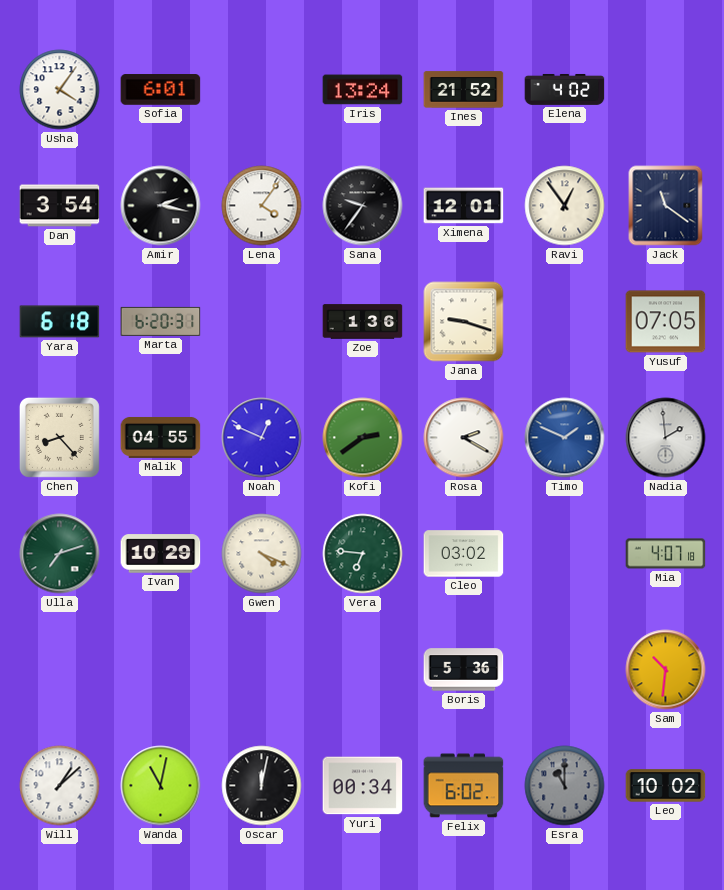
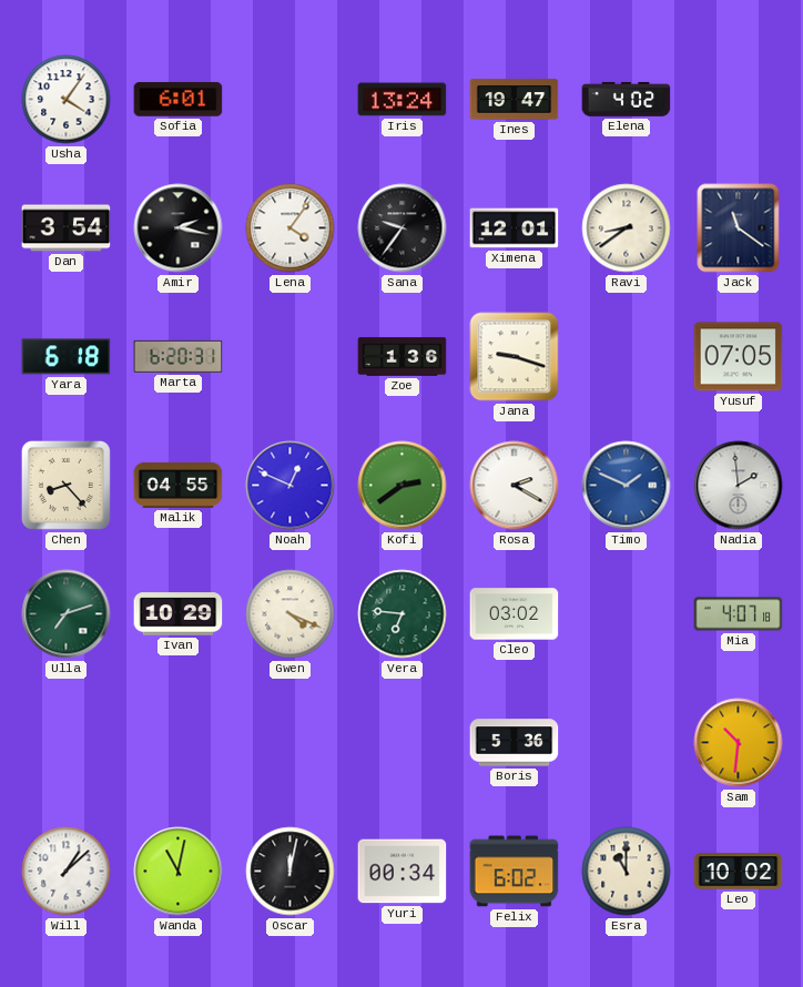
Ines: 21:52 -> 19:47 (515, 100)
Ravi: 12:54 -> 8:39 (627, 228)
Esra dial: grey -> cream (627, 872)
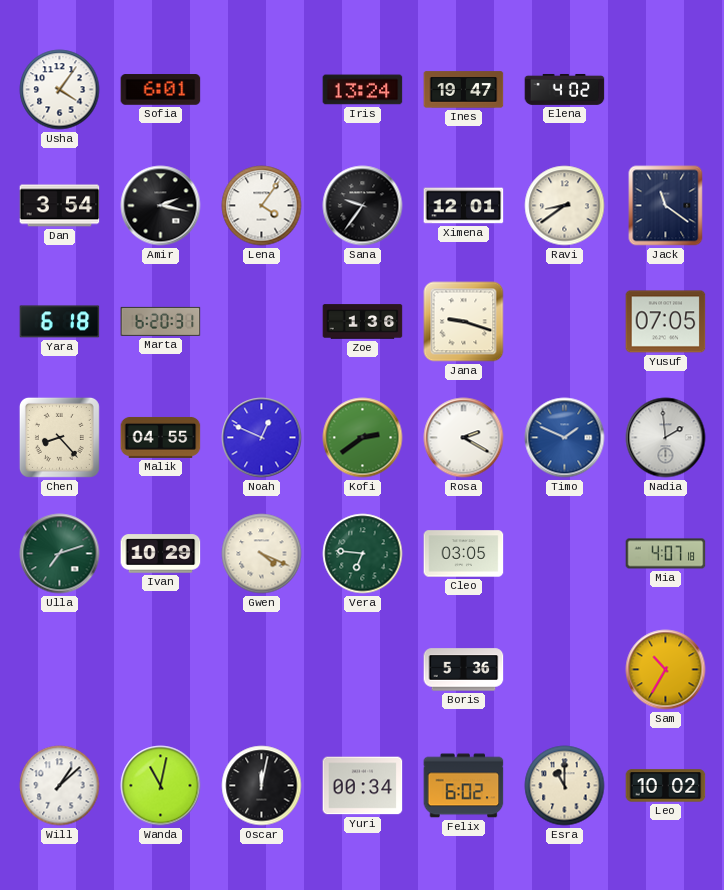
Cleo: 03:02 -> 03:05 (464, 554)
Sam: 10:31 -> 10:35 (666, 670)
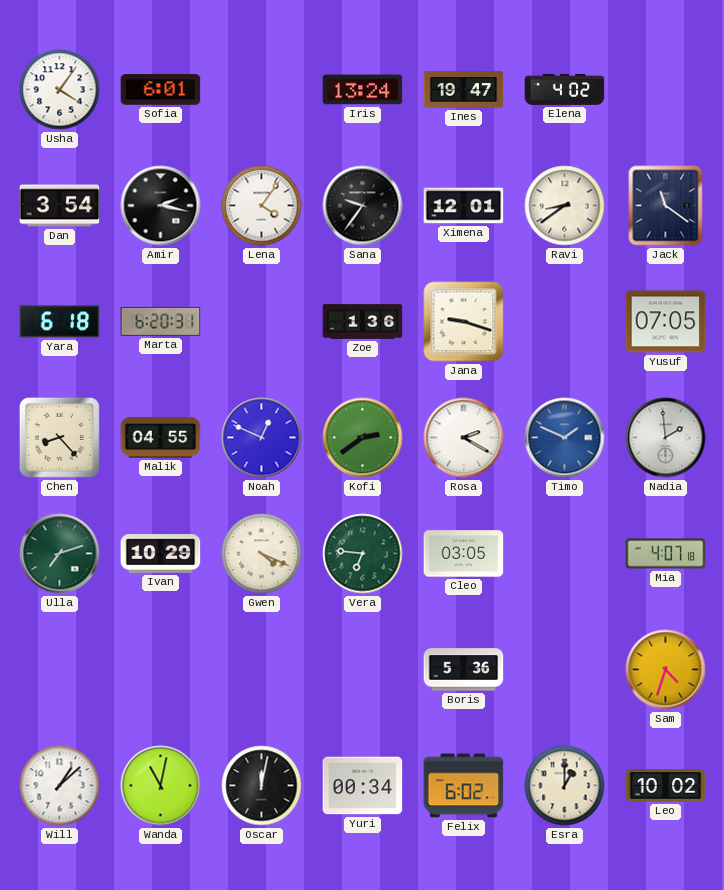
Sam: 10:35 -> 4:33 (666, 670)
Esra: 11:00 -> 1:00 (565, 786)
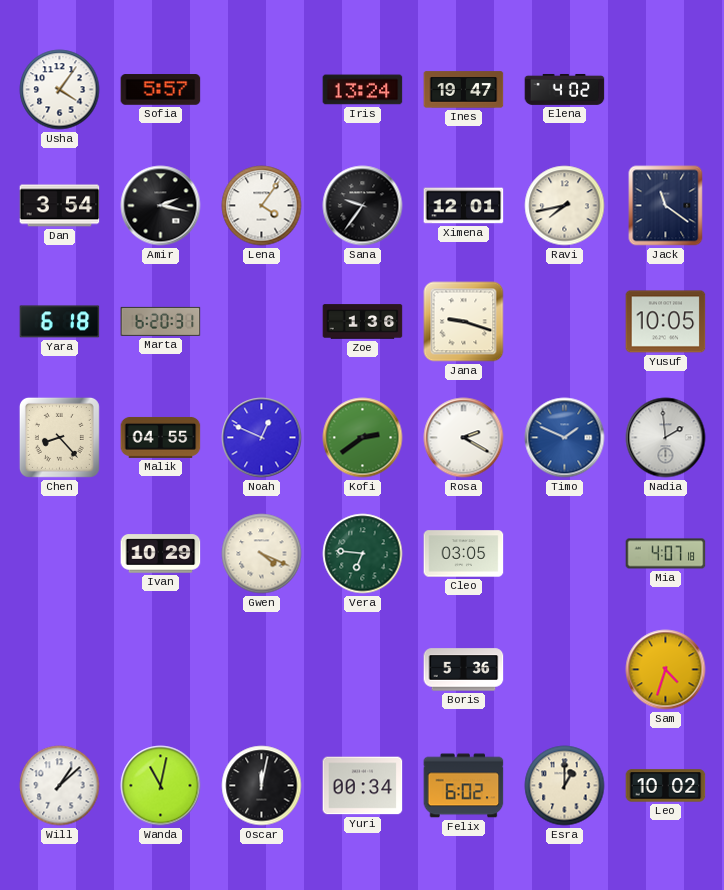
Sofia: 6:01 -> 5:57 (161, 90)
Ravi: 8:39 -> 7:43 (565, 206)
Yusuf: 07:05 -> 10:05 (666, 322)
Ulla: 7:12 -> none (60, 554)
